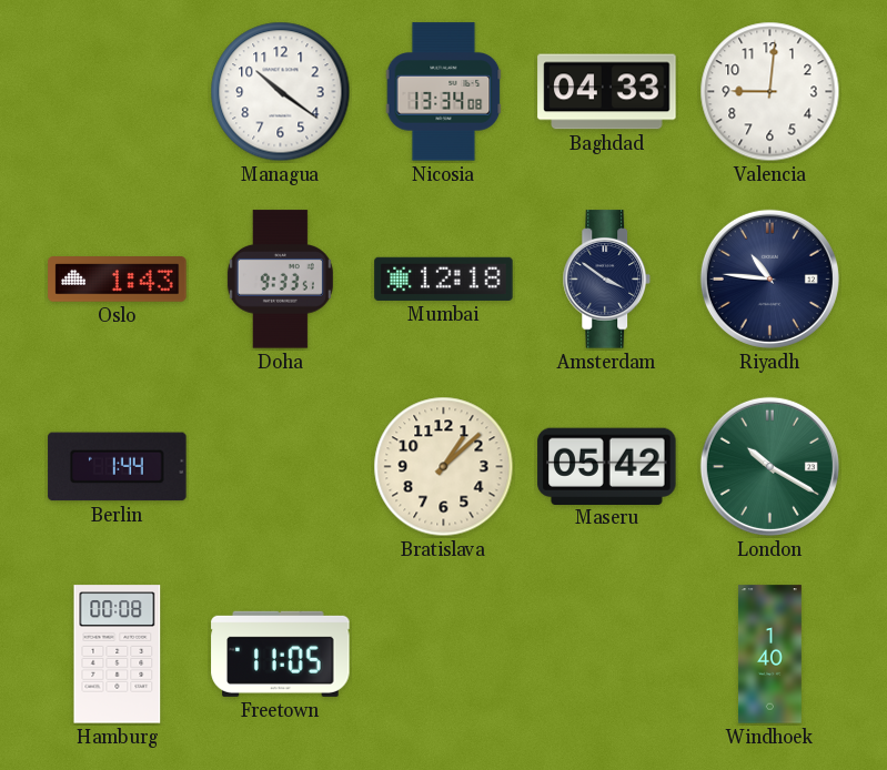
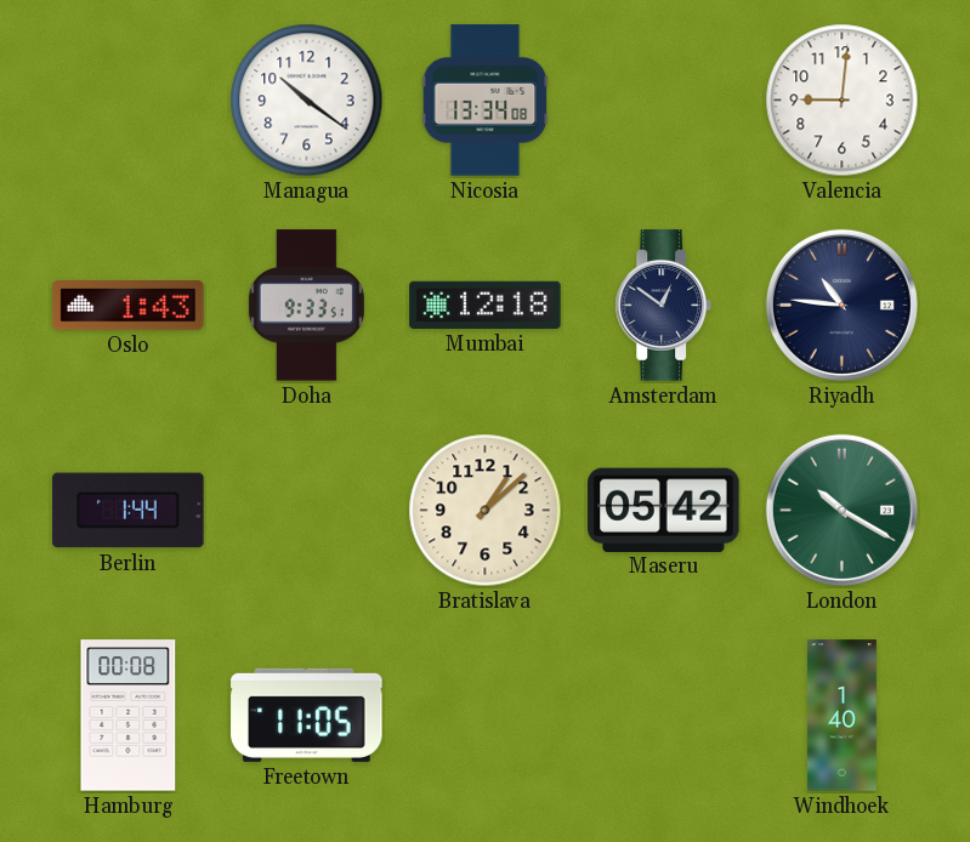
Baghdad: 04:33 -> none (607, 92)
Amsterdam: 3:51 -> 12:51 (663, 306)
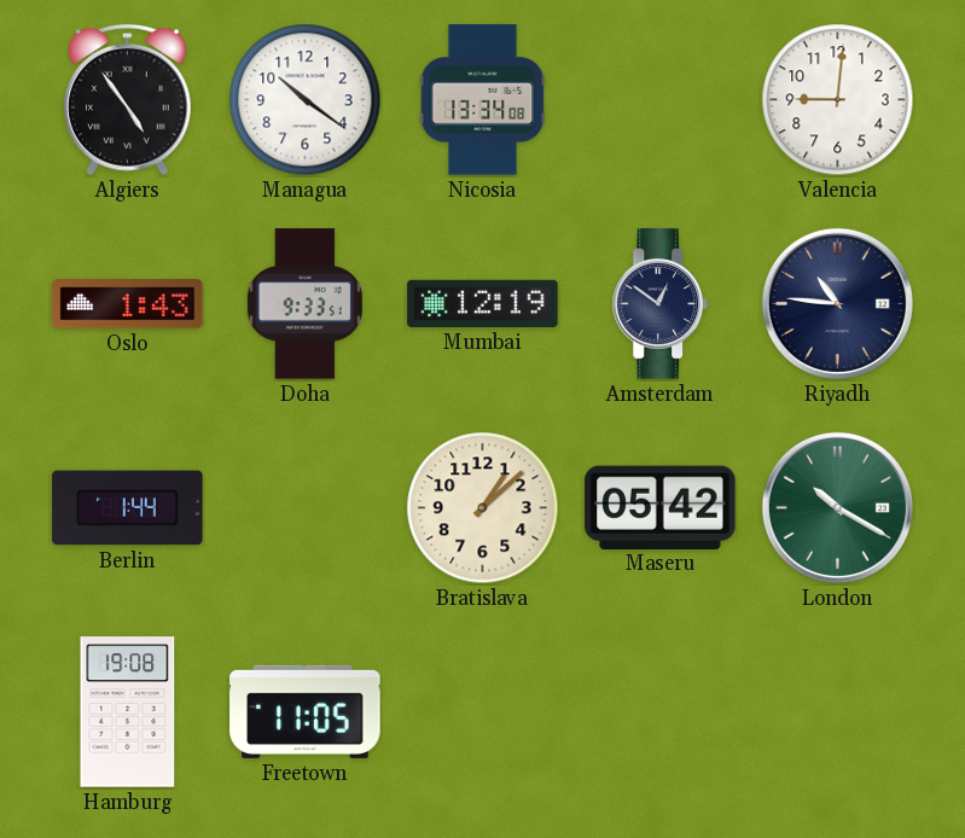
Algiers: none -> 4:54 (127, 100)
Mumbai: 12:18 -> 12:19 (483, 303)
Hamburg: 00:08 -> 19:08 (128, 712)
Windhoek: 1:40 -> none (841, 716)
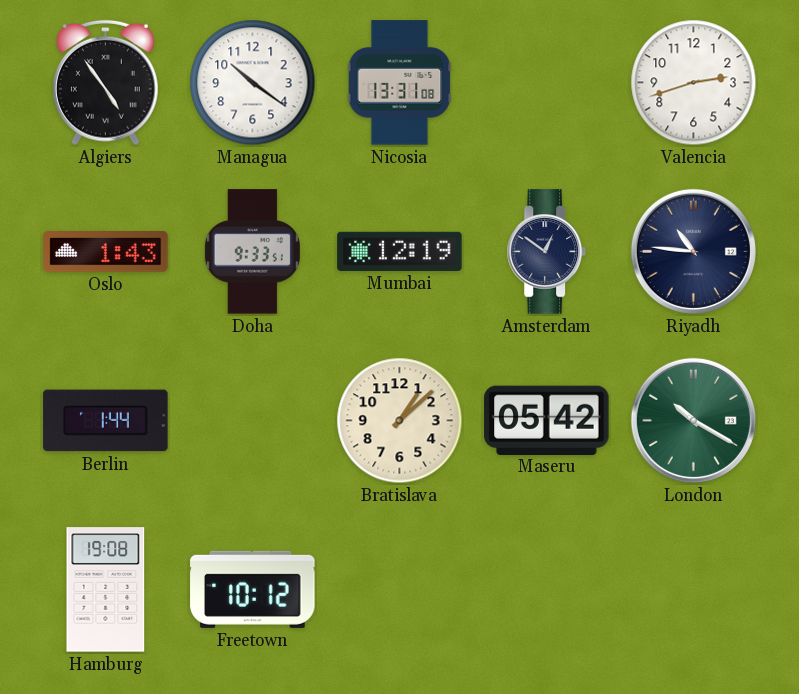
Nicosia: 13:34 -> 13:31 (400, 83)
Valencia: 9:01 -> 2:42 (694, 83)
Freetown: 11:05 -> 10:12 (253, 589)
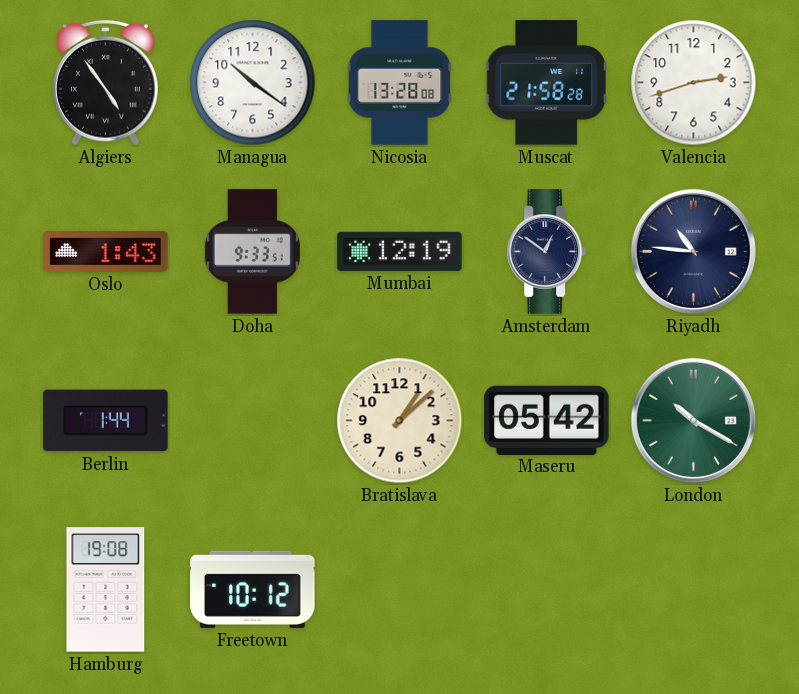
Nicosia: 13:31 -> 13:28 (400, 83)
Muscat: none -> 21:58 (546, 83)
